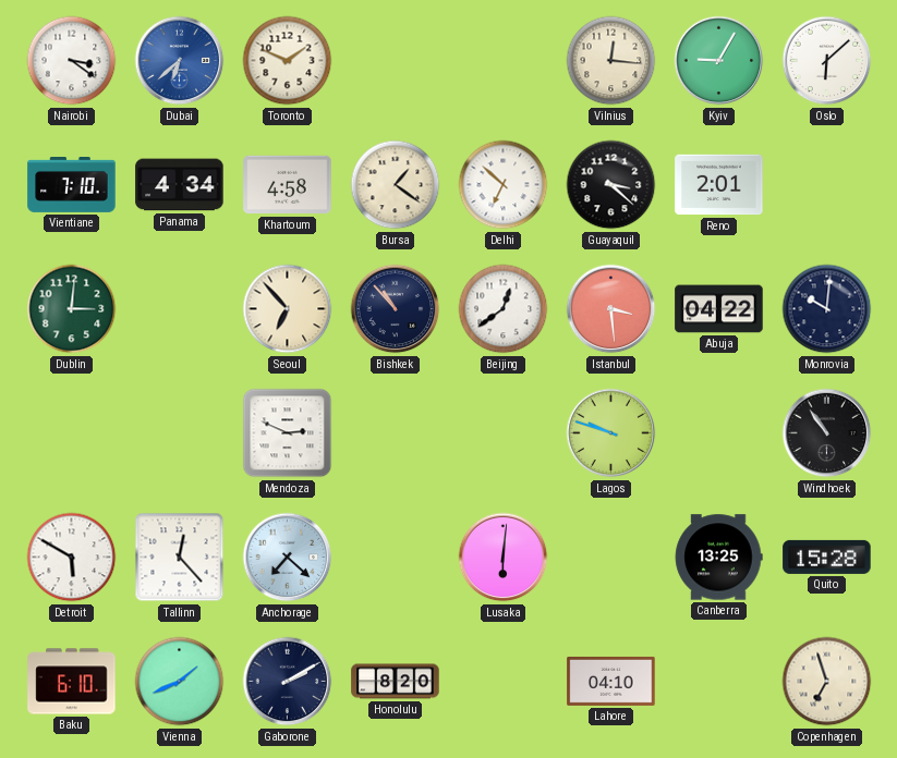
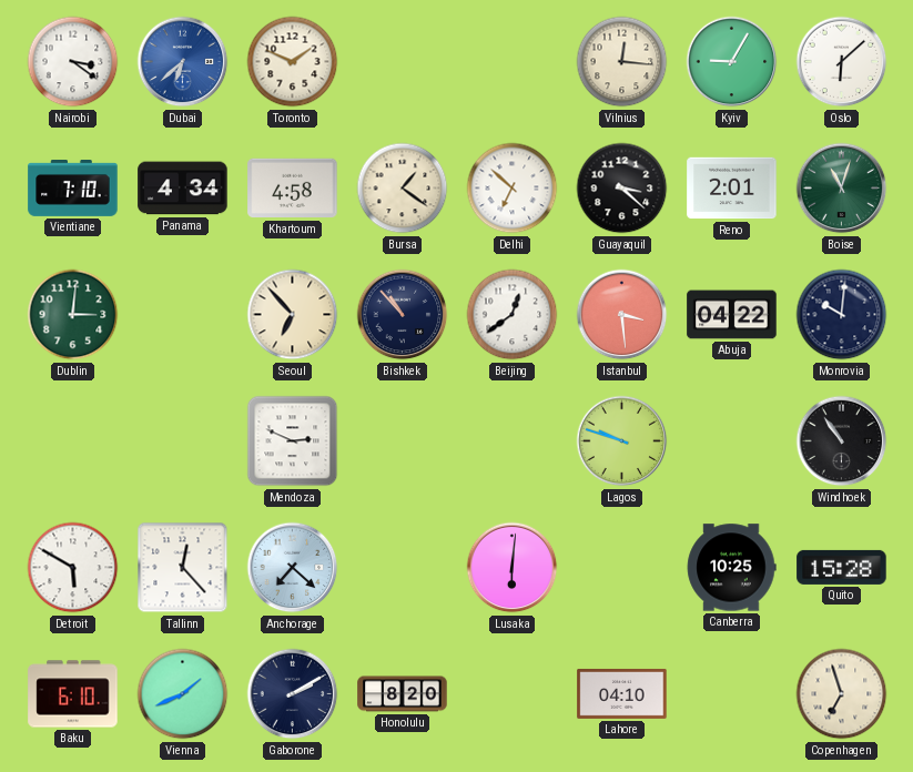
Boise: none -> 11:03 (842, 189)
Canberra: 13:25 -> 10:25 (731, 568)
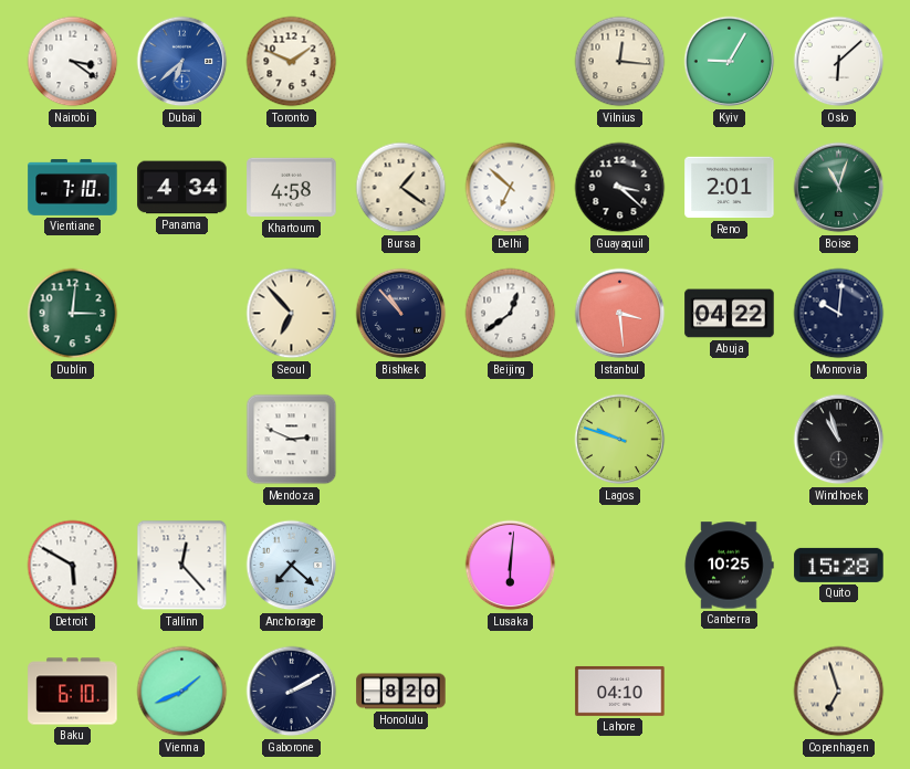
Windhoek: 10:54 -> 10:57 (839, 440)
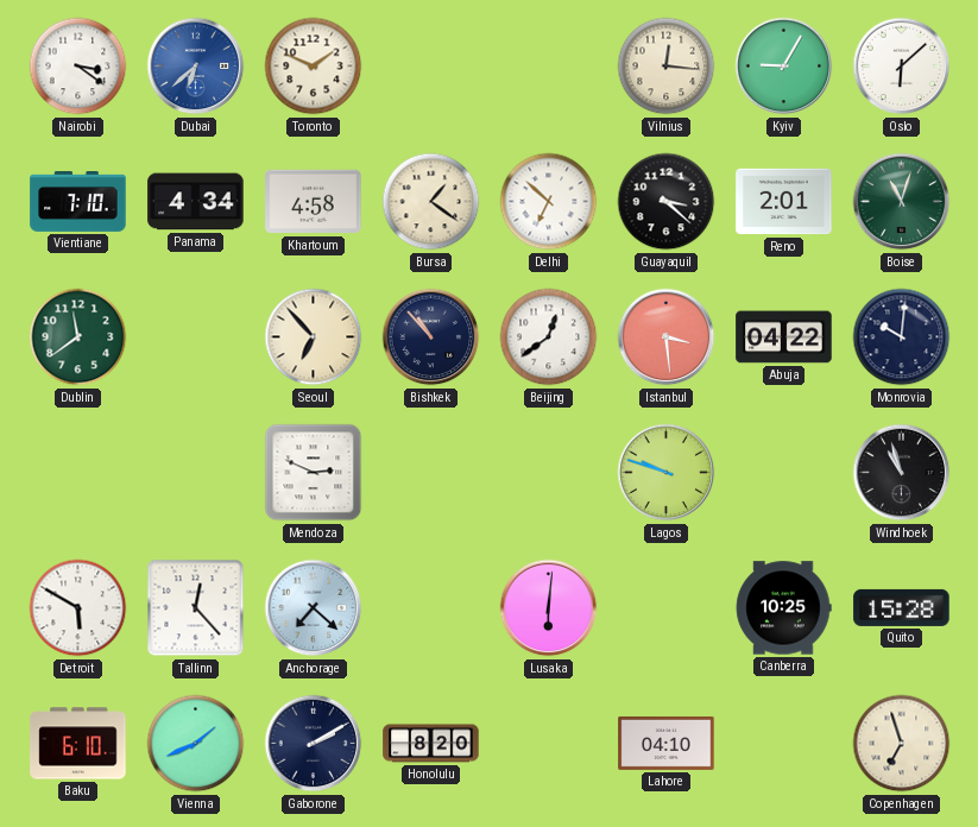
Dublin: 3:01 -> 11:39 (78, 337)
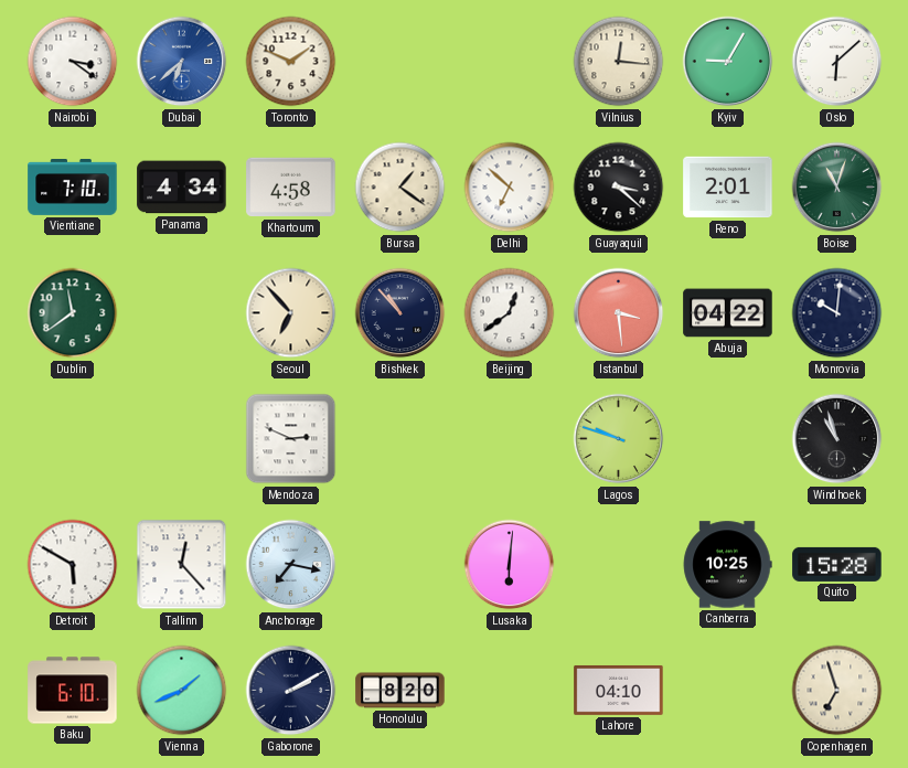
Anchorage: 7:22 -> 7:17 (291, 565)
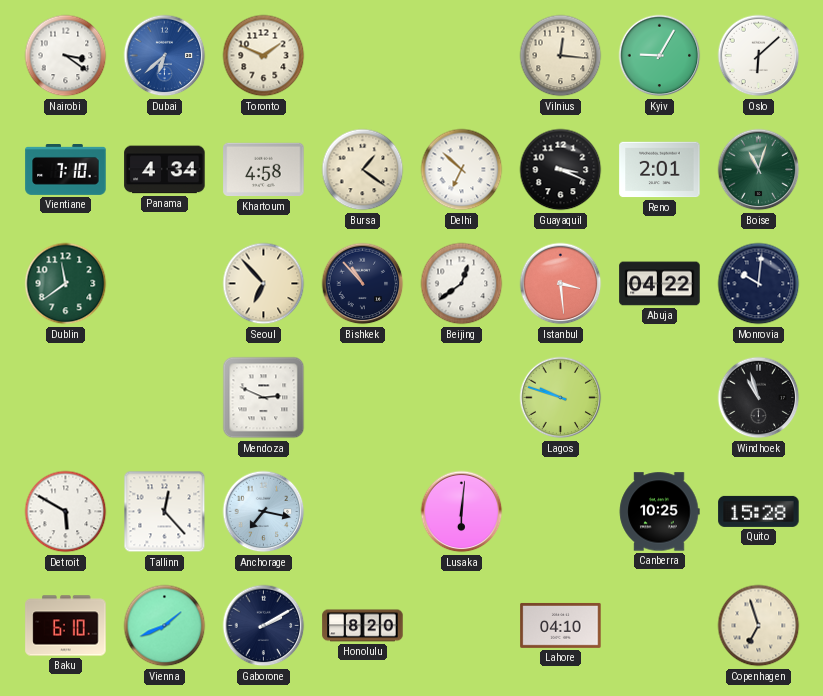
Guayaquil: 3:22 -> 3:19 (561, 170)
